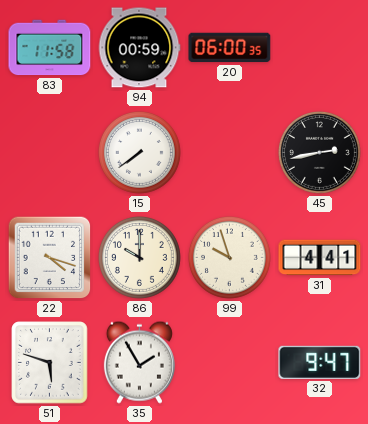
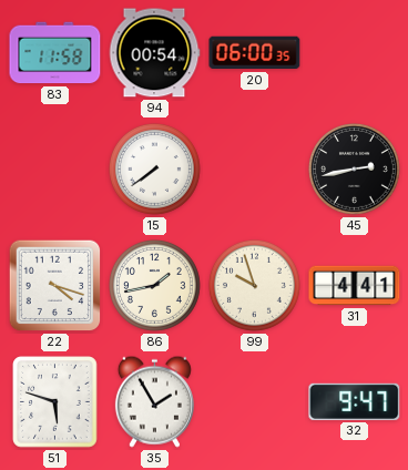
94: 00:59 -> 00:54 (154, 53)
86: 10:00 -> 1:43 (154, 285)
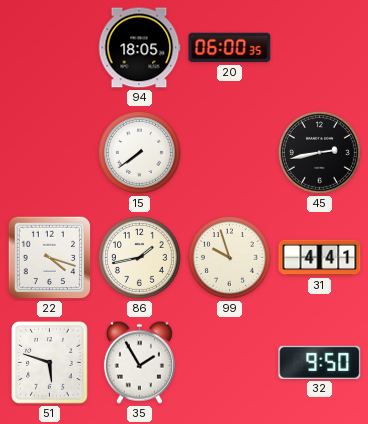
83: 11:58 -> none (55, 53)
94: 00:54 -> 18:05 (139, 48)
32: 9:47 -> 9:50 (320, 362)
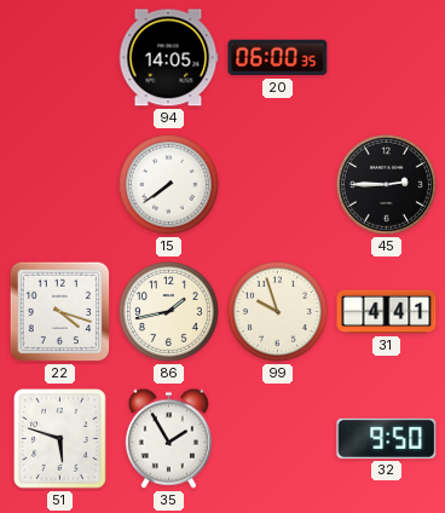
94: 18:05 -> 14:05 (168, 58)
45: 2:43 -> 2:45 (386, 184)
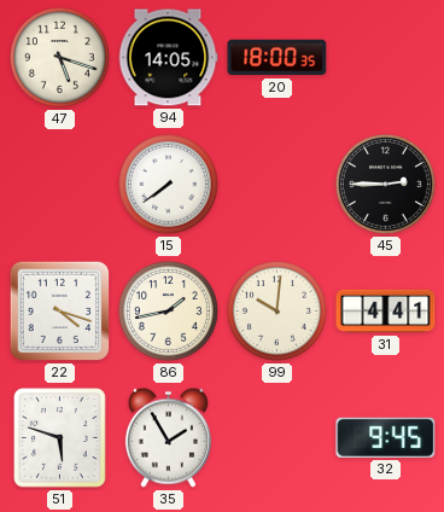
47: none -> 5:18 (59, 57)
20: 06:00 -> 18:00 (277, 58)
99: 9:57 -> 10:01 (276, 310)
32: 9:50 -> 9:45 (386, 437)
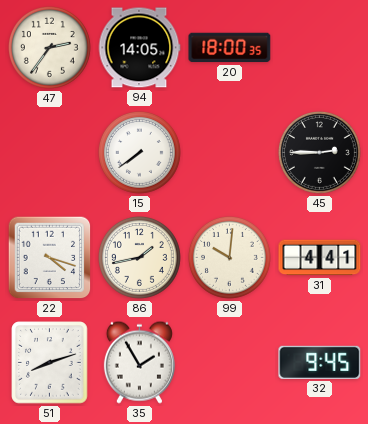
47: 5:18 -> 2:36 (49, 47)
51: 5:48 -> 8:12 (50, 363)
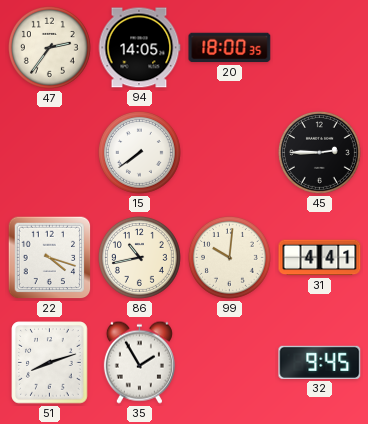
86: 1:43 -> 10:43 (139, 257)
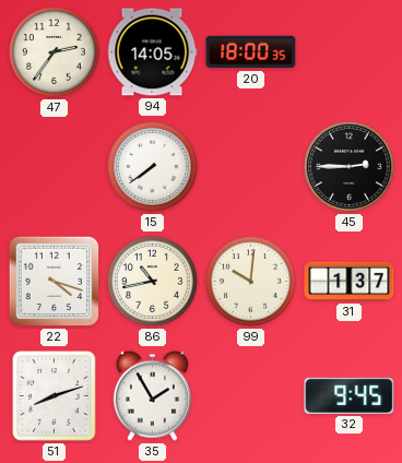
31: 4:41 -> 1:37 (350, 282)
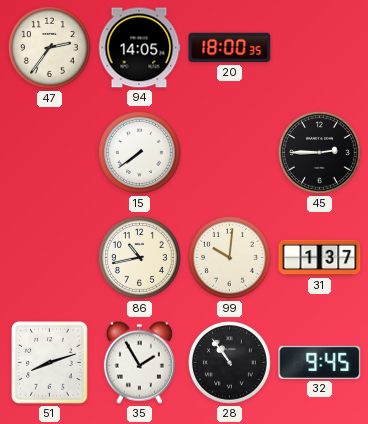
22: 4:18 -> none (55, 282)
28: none -> 10:54 (229, 362)
